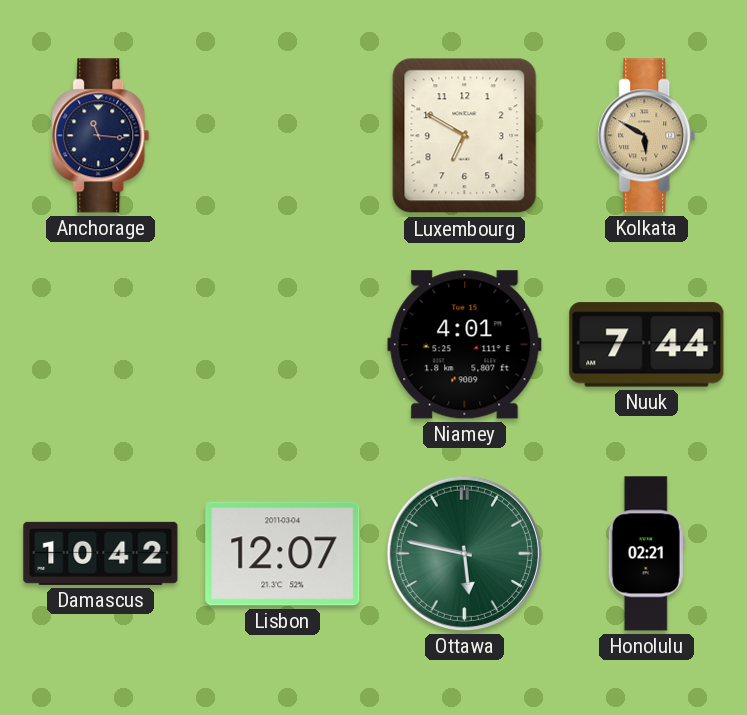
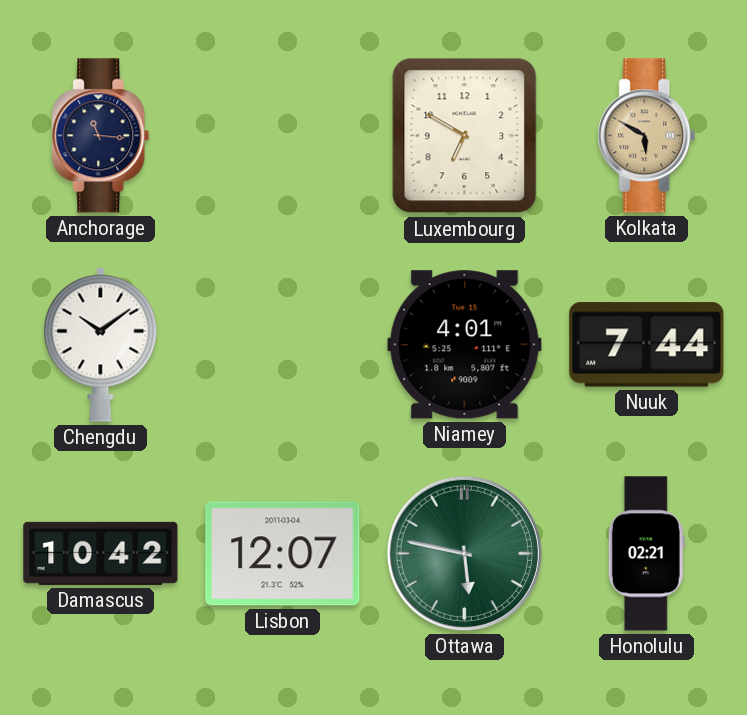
Chengdu: none -> 10:09 (101, 344)
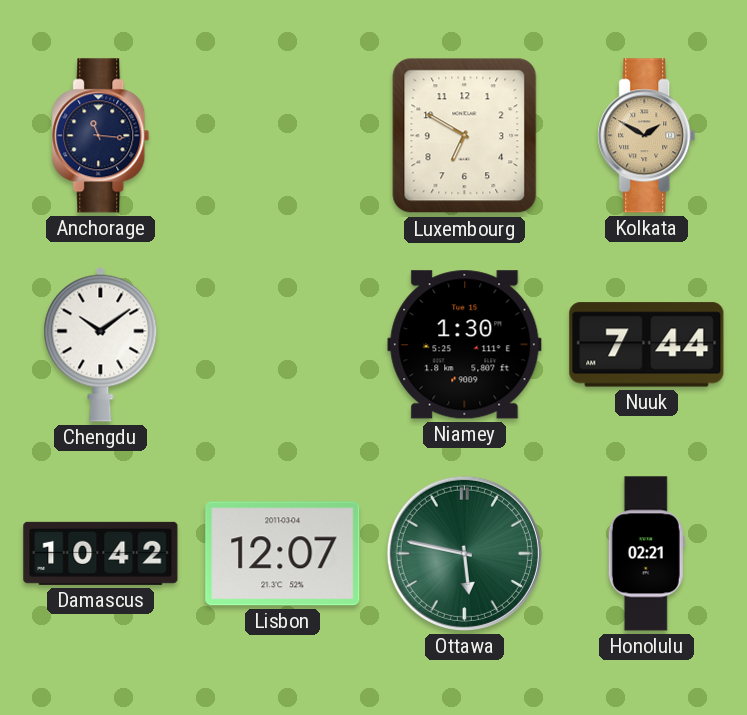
Kolkata: 5:50 -> 1:50 (647, 136)
Niamey: 4:01 -> 1:30 (465, 345)
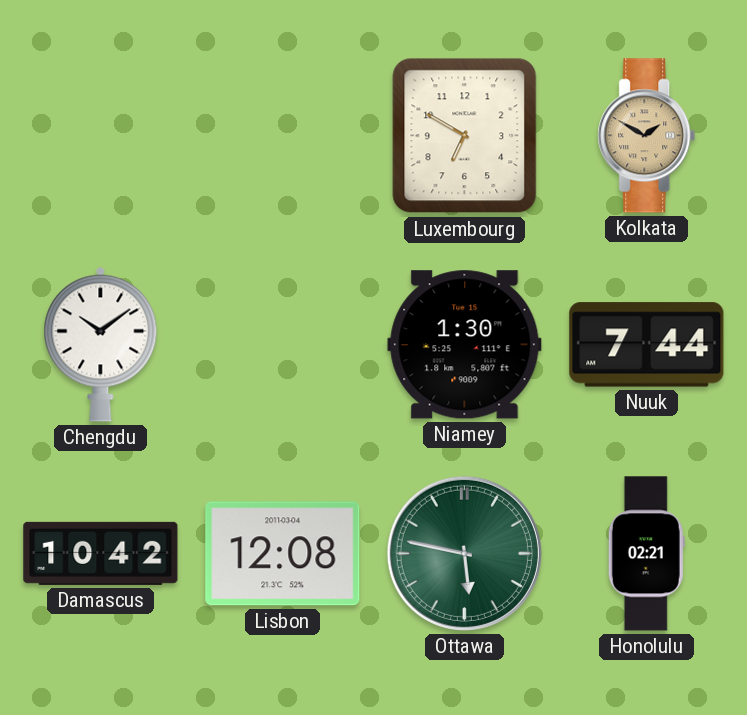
Anchorage: 11:16 -> none (101, 136)
Lisbon: 12:07 -> 12:08 (283, 554)
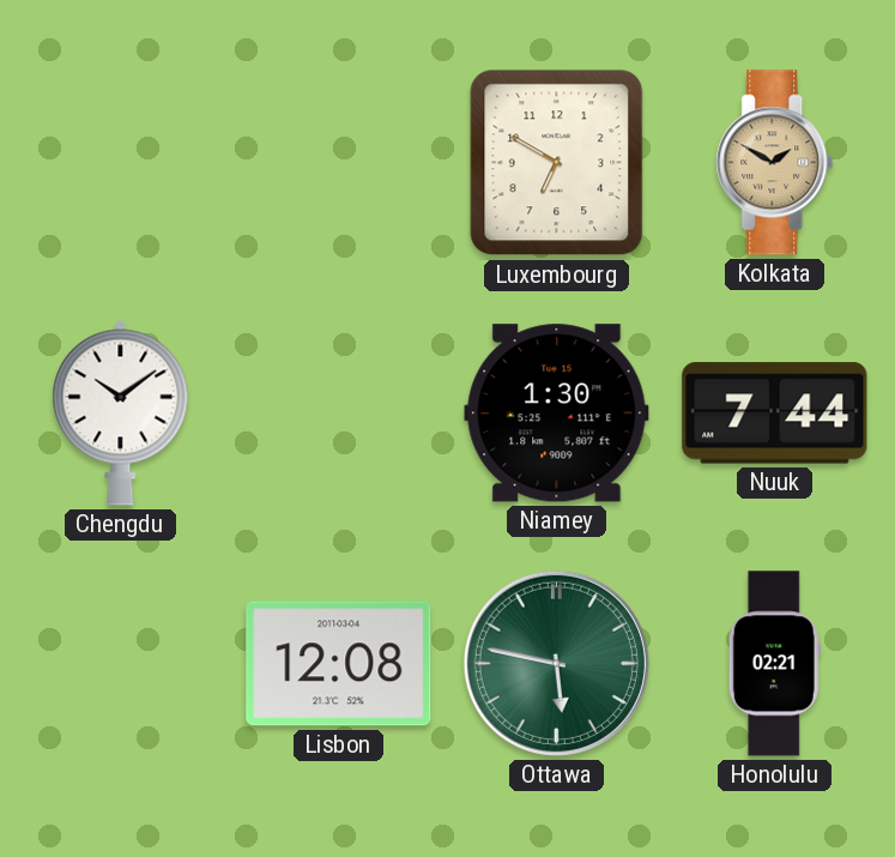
Damascus: 10:42 -> none (101, 553)
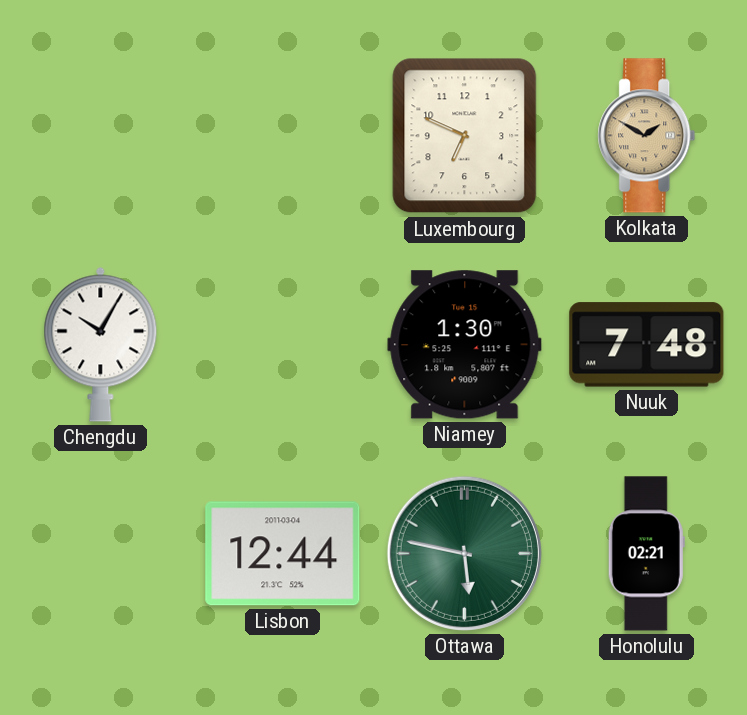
Luxembourg: 6:50 -> 6:49 (465, 136)
Chengdu: 10:09 -> 10:05 (101, 344)
Nuuk: 7:44 -> 7:48 (647, 345)
Lisbon: 12:08 -> 12:44 (283, 554)
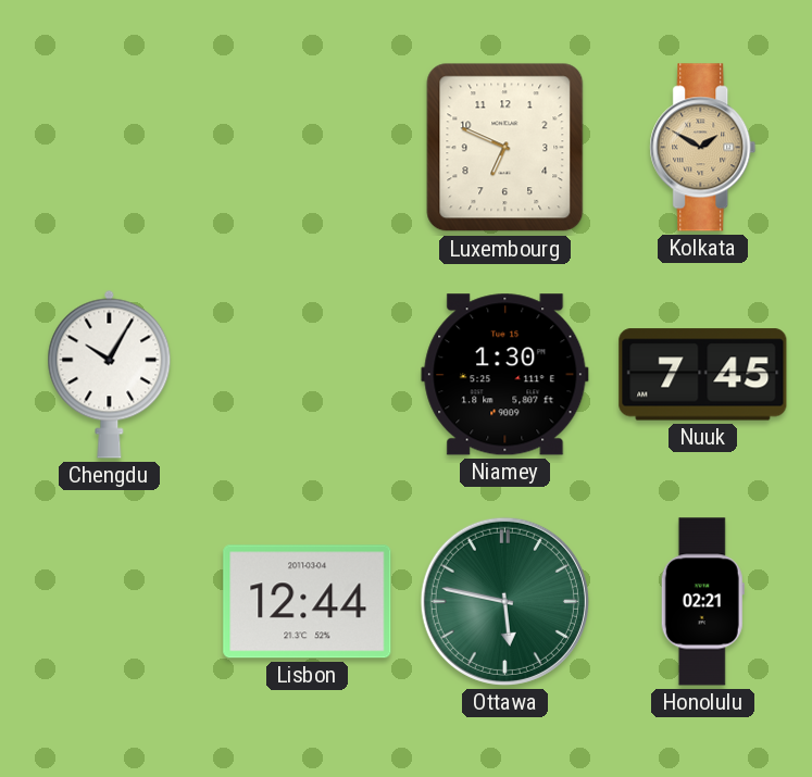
Nuuk: 7:48 -> 7:45 (703, 375)
